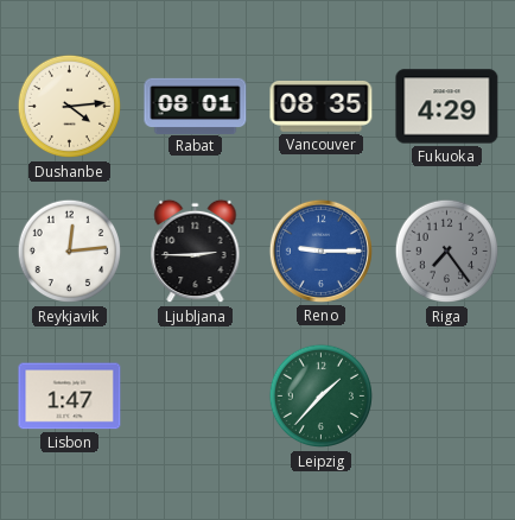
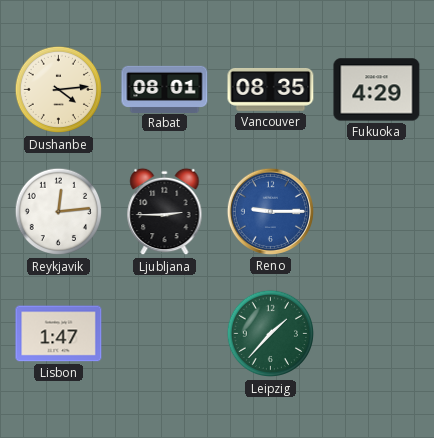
Riga: 7:24 -> none (447, 252)
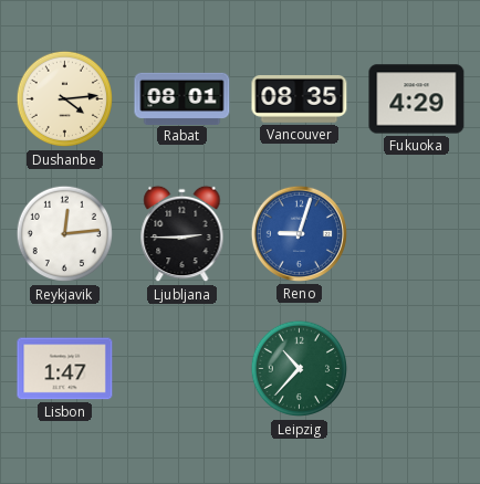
Reno: 9:15 -> 9:03 (299, 233)
Leipzig: 1:37 -> 10:37 (300, 369)
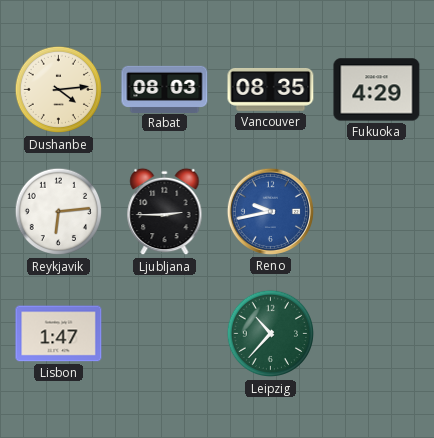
Rabat: 08:01 -> 08:03 (165, 89)
Reykjavik: 12:14 -> 6:14 (59, 212)
Reno: 9:03 -> 9:43 (270, 211)
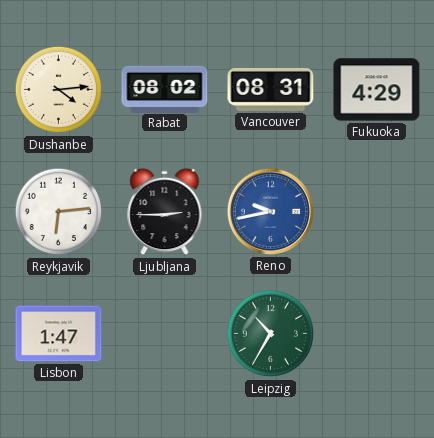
Rabat: 08:03 -> 08:02 (165, 89)
Vancouver: 08:35 -> 08:31 (271, 90)
Leipzig: 10:37 -> 10:35 (271, 334)
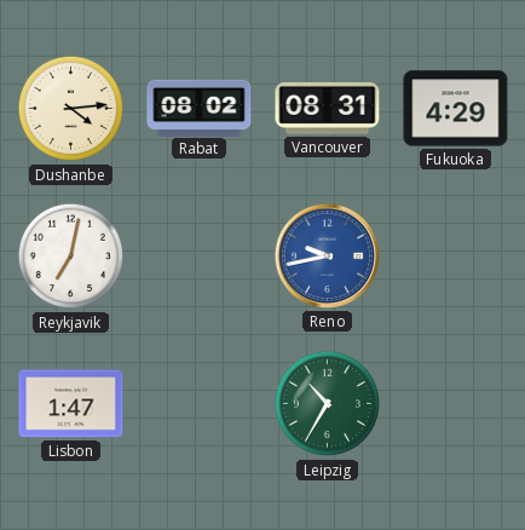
Reykjavik: 6:14 -> 7:02 (71, 257)
Ljubljana: 2:45 -> none (165, 212)
